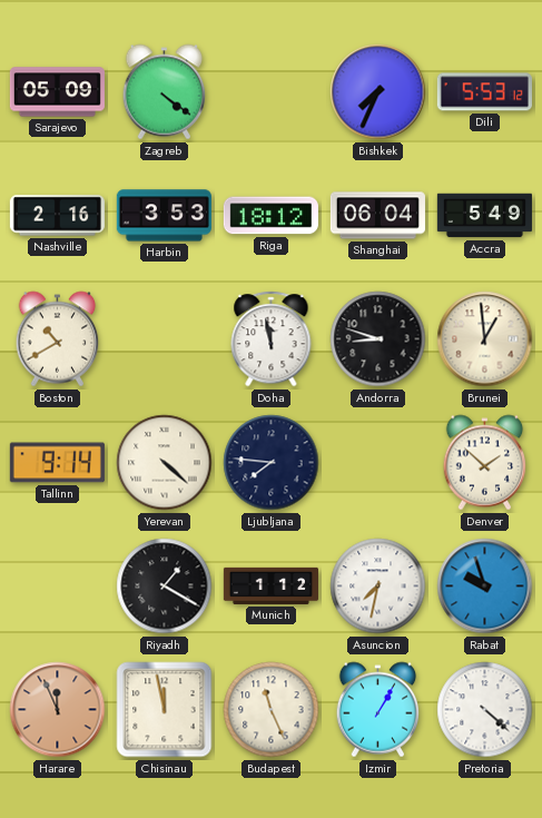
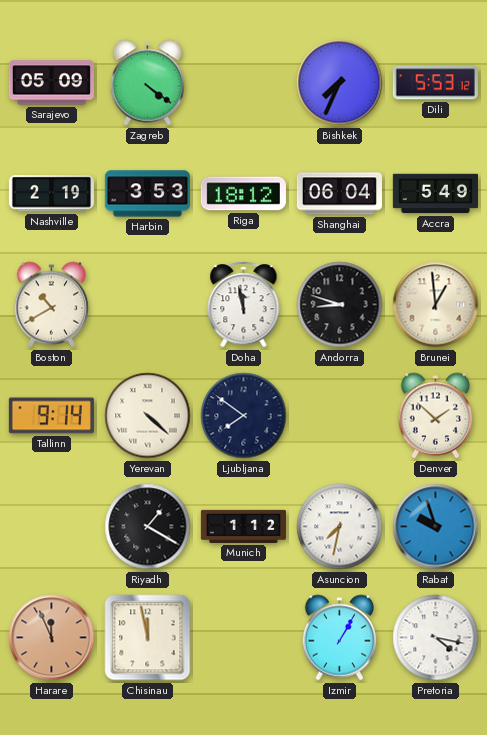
Nashville: 2:16 -> 2:19 (51, 194)
Ljubljana: 7:46 -> 7:51 (244, 416)
Budapest: 11:26 -> none (272, 710)
Pretoria: 4:22 -> 4:17 (436, 638)
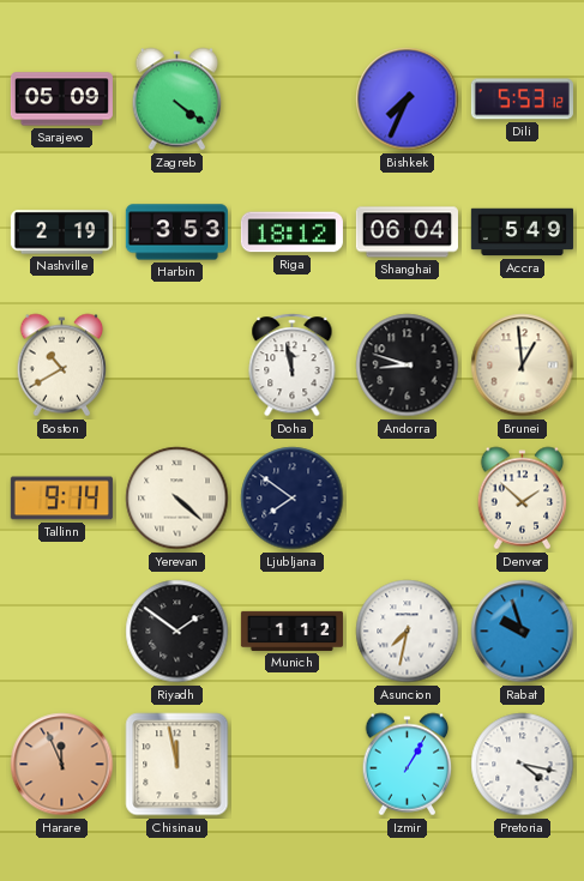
Riyadh: 1:20 -> 1:51 (177, 632)
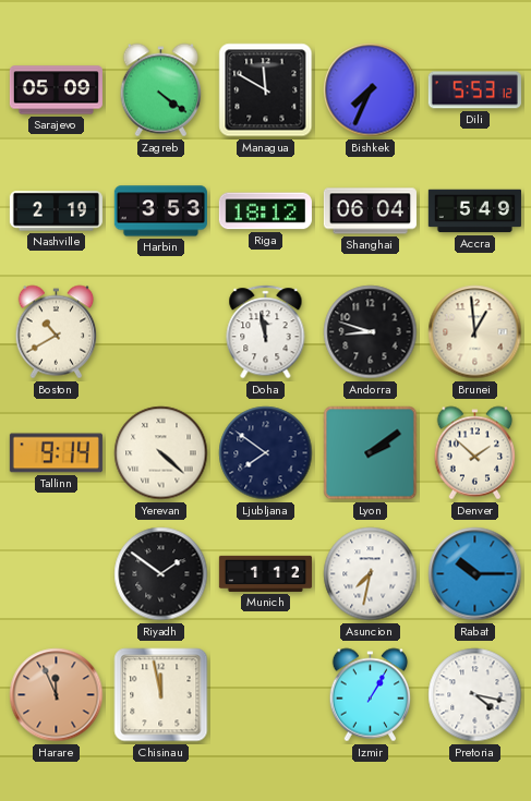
Managua: none -> 11:50 (266, 90)
Lyon: none -> 2:09 (371, 453)
Rabat: 9:57 -> 10:15 (475, 574)
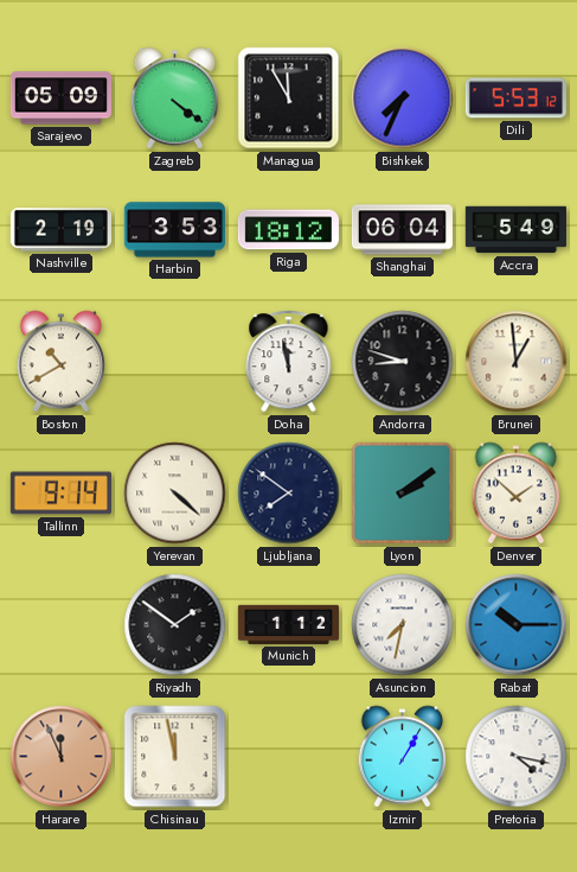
Managua: 11:50 -> 11:55 (289, 98)
